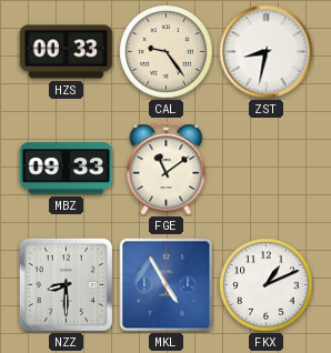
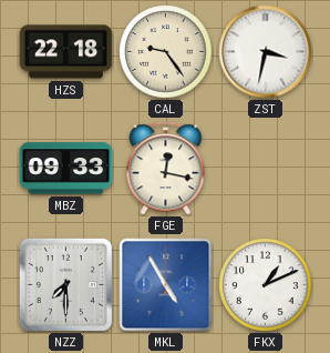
HZS: 00:33 -> 22:18 (66, 52)
ZST: 8:32 -> 3:32 (266, 52)
FGE: 11:09 -> 12:17 (166, 169)
NZZ: 8:30 -> 7:30 (65, 284)
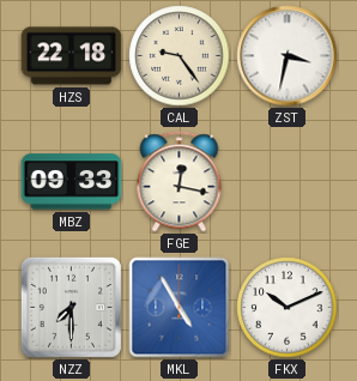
FKX: 1:11 -> 10:11 (288, 308)
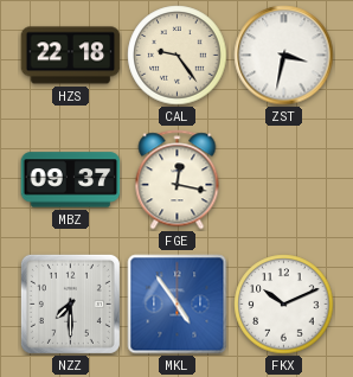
MBZ: 09:33 -> 09:37 (71, 180)
MKL: 4:55 -> 4:54 (178, 305)
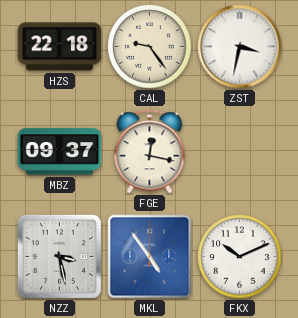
NZZ: 7:30 -> 3:28 (59, 256)
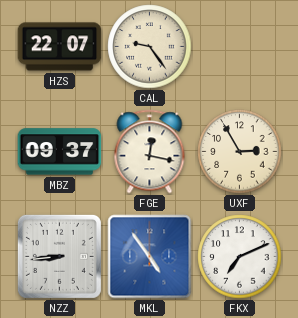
HZS: 22:18 -> 22:07 (60, 47)
ZST: 3:32 -> none (240, 47)
UXF: none -> 2:55 (240, 152)
NZZ: 3:28 -> 8:44 (59, 256)
FKX: 10:11 -> 7:11 (240, 257)
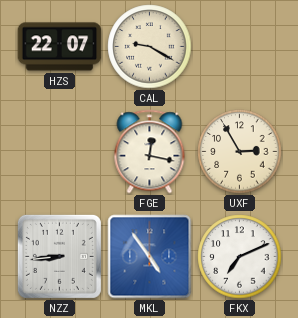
CAL: 9:24 -> 9:20 (150, 47)
MBZ: 09:37 -> none (60, 152)
